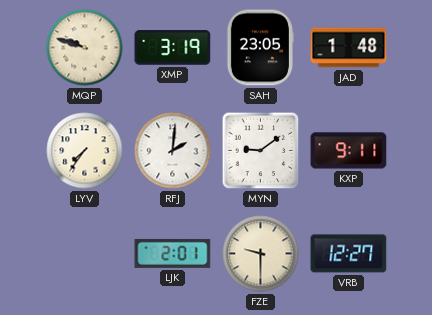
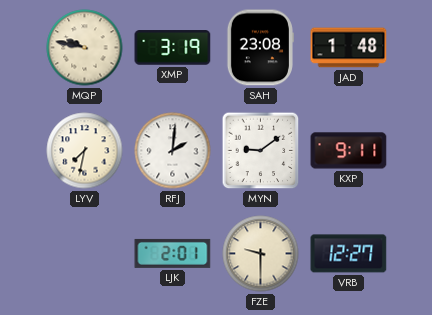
MQP: 9:48 -> 9:47 (85, 48)
SAH: 23:05 -> 23:08 (260, 48)
LYV: 7:36 -> 7:32 (85, 151)
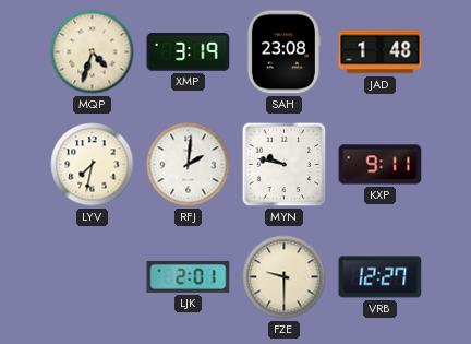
MQP: 9:47 -> 4:33 (93, 52)
MYN: 9:09 -> 9:47 (285, 165)
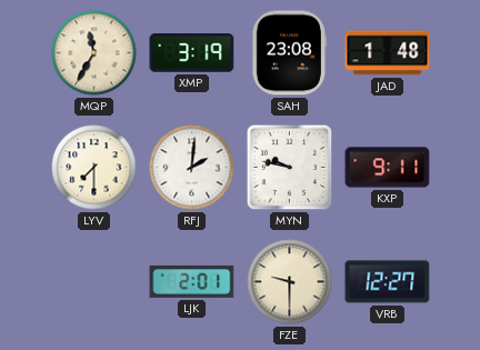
MQP: 4:33 -> 11:35 (94, 53)
LYV: 7:32 -> 7:30 (94, 168)
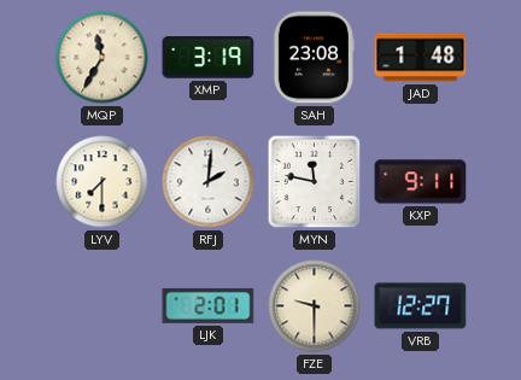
MYN: 9:47 -> 11:47 (315, 182)
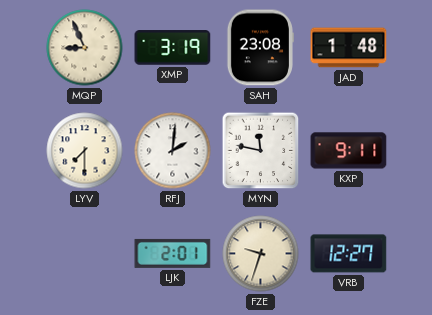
MQP: 11:35 -> 8:56 (85, 48)
FZE: 9:30 -> 9:33 (261, 254)
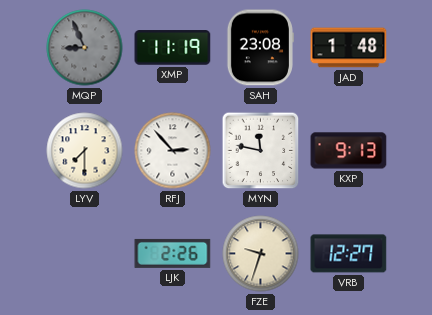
MQP dial: cream -> grey (85, 48)
XMP: 3:19 -> 11:19 (173, 48)
RFJ: 2:01 -> 2:53 (173, 151)
KXP: 9:11 -> 9:13 (349, 151)
LJK: 2:01 -> 2:26 (173, 253)
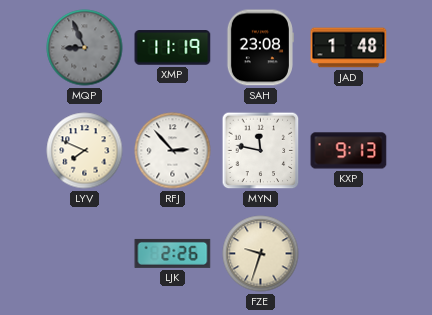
LYV: 7:30 -> 7:49 (85, 151)
VRB: 12:27 -> none (349, 254)
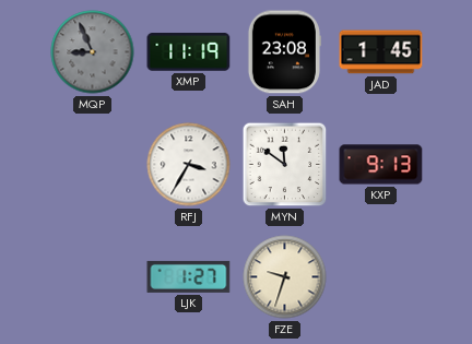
JAD: 1:48 -> 1:45 (381, 52)
LYV: 7:49 -> none (85, 151)
RFJ: 2:53 -> 3:35 (189, 165)
MYN: 11:47 -> 11:51 (285, 165)
LJK: 2:26 -> 1:27 (189, 276)
